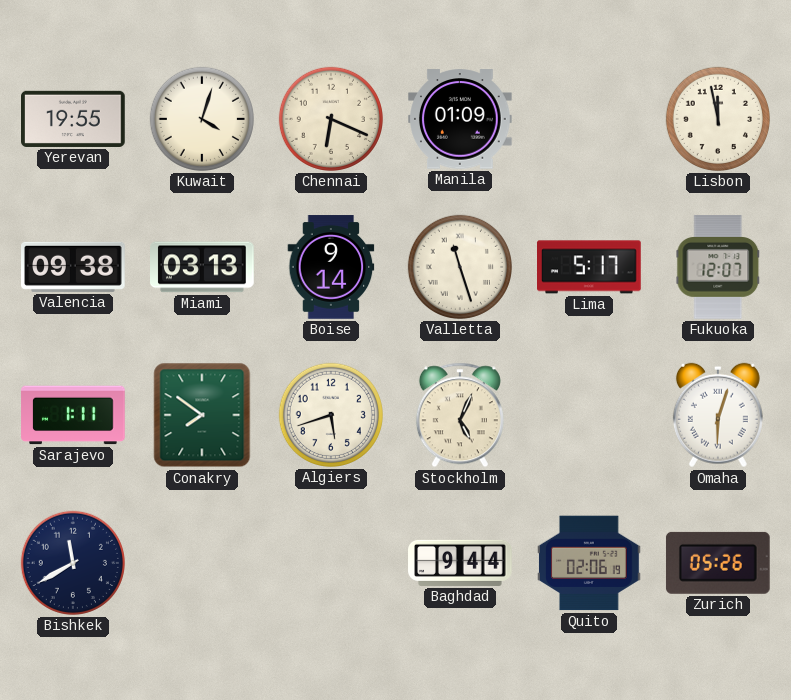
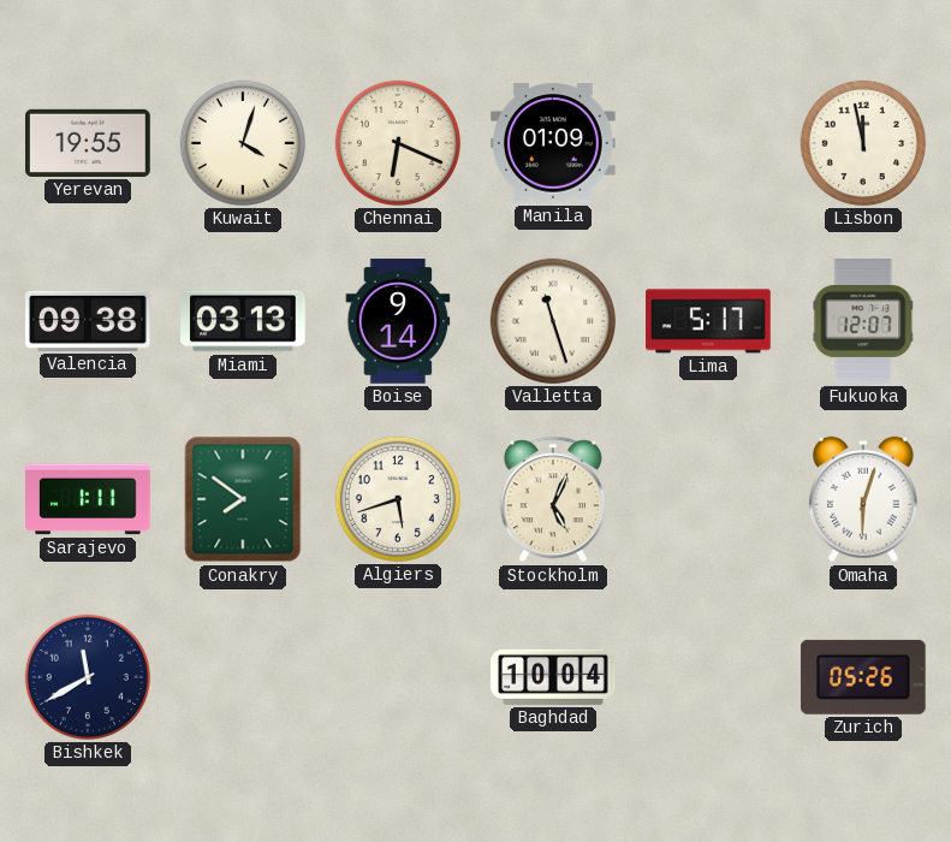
Baghdad: 9:44 -> 10:04 (553, 677)
Quito: 02:06 -> none (590, 563)
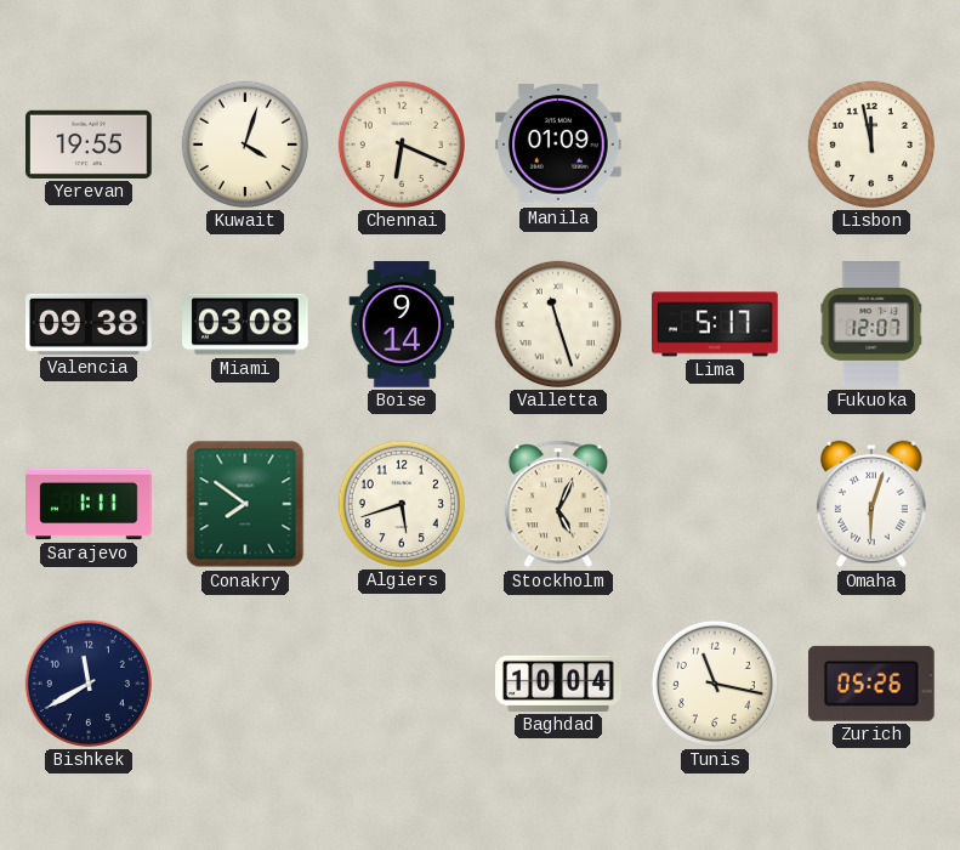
Miami: 03:13 -> 03:08 (246, 324)
Tunis: none -> 11:17 (715, 684)
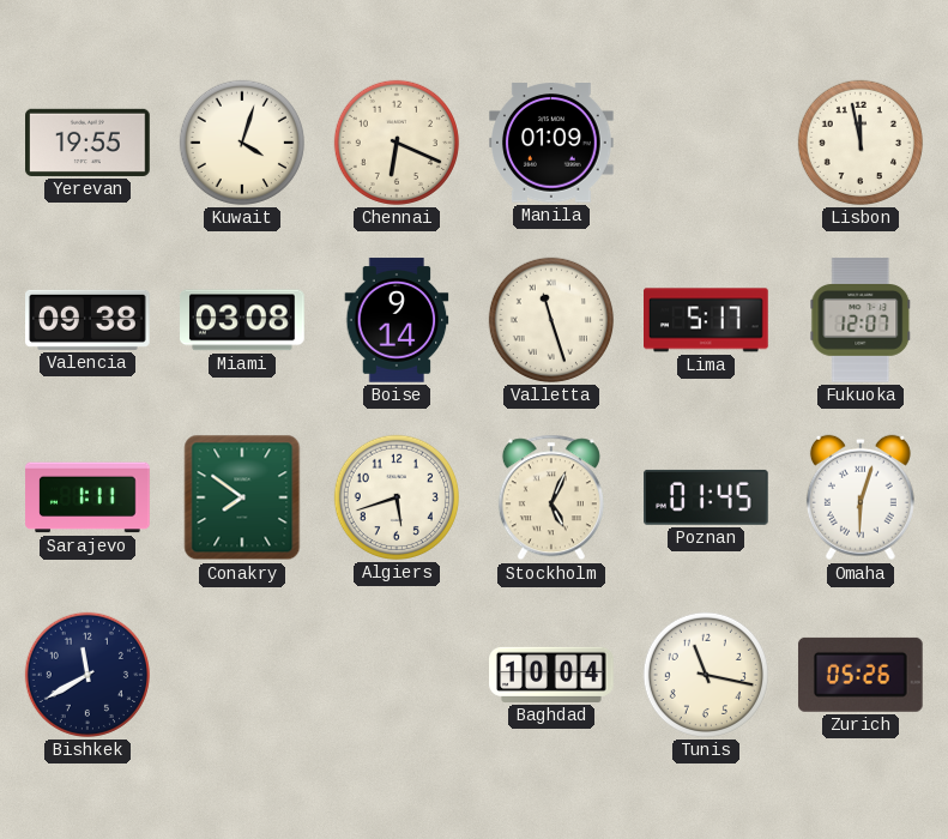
Poznan: none -> 01:45 (707, 497)
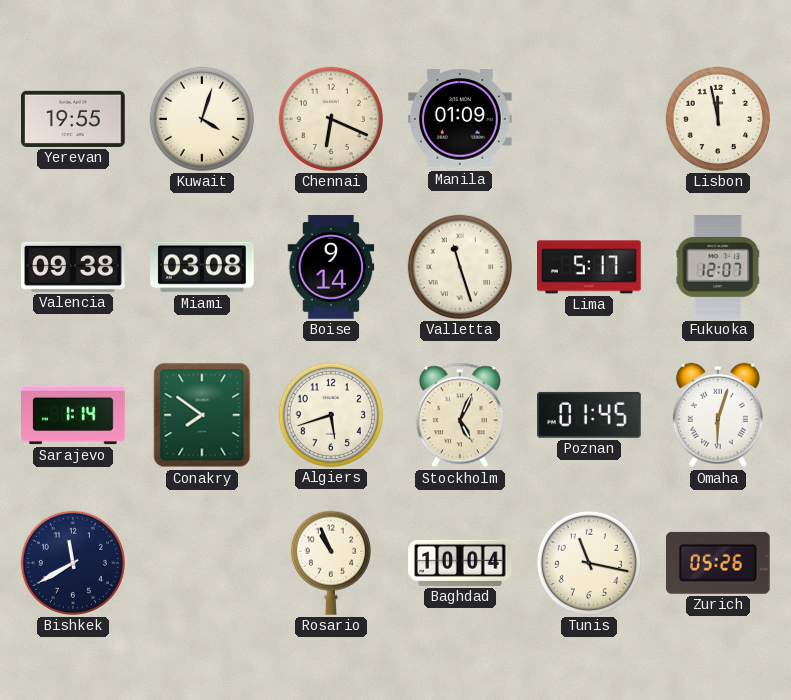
Sarajevo: 1:11 -> 1:14 (73, 415)
Rosario: none -> 10:56 (331, 563)
